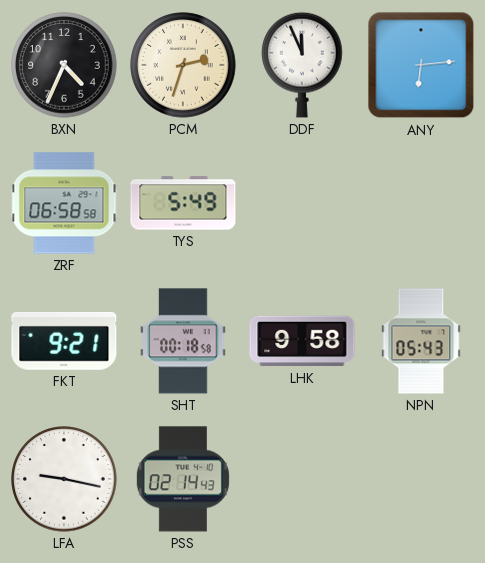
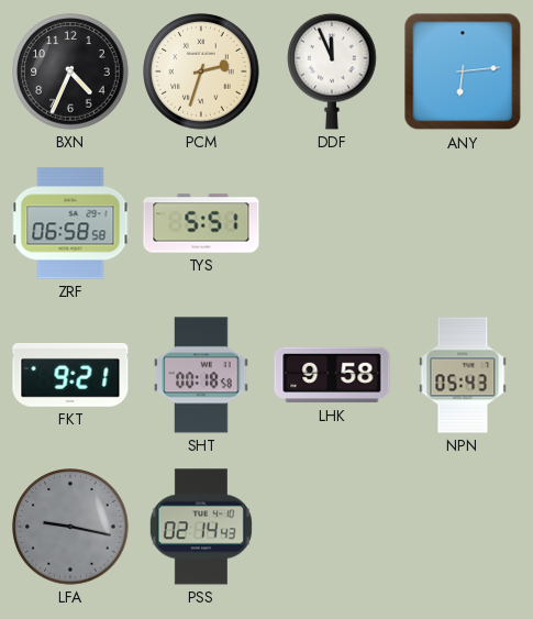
TYS: 5:49 -> 5:51 (201, 223)
LFA dial: white -> grey (70, 527)
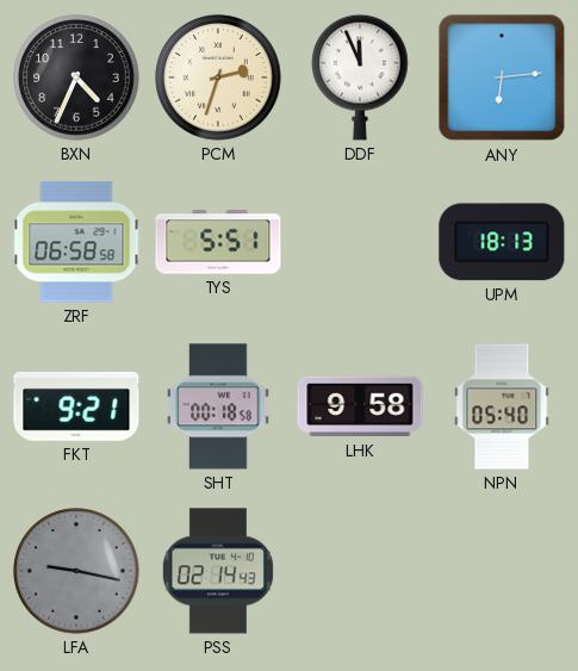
UPM: none -> 18:13 (502, 242)
NPN: 05:43 -> 05:40 (502, 406)
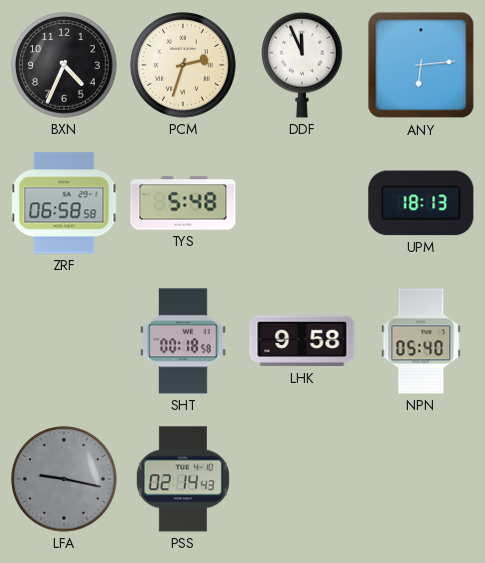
TYS: 5:51 -> 5:48 (183, 203)
FKT: 9:21 -> none (76, 406)
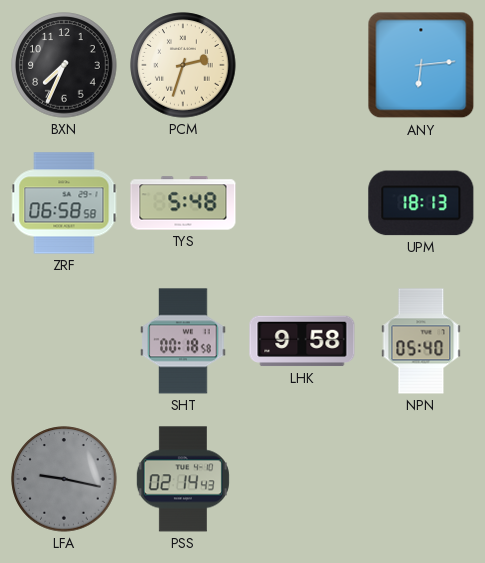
BXN: 4:34 -> 7:34 (64, 65)
DDF: 11:56 -> none (302, 65)
